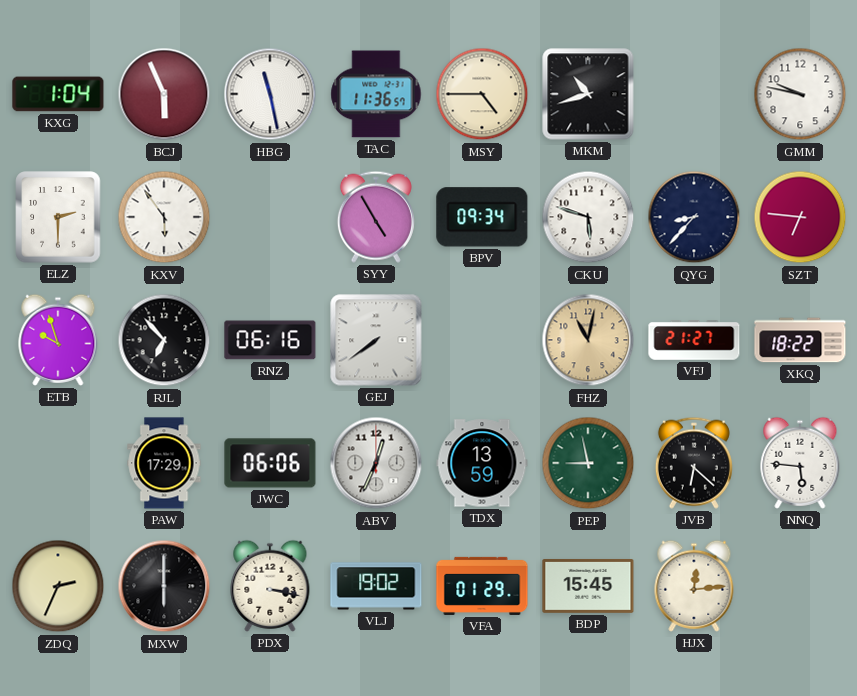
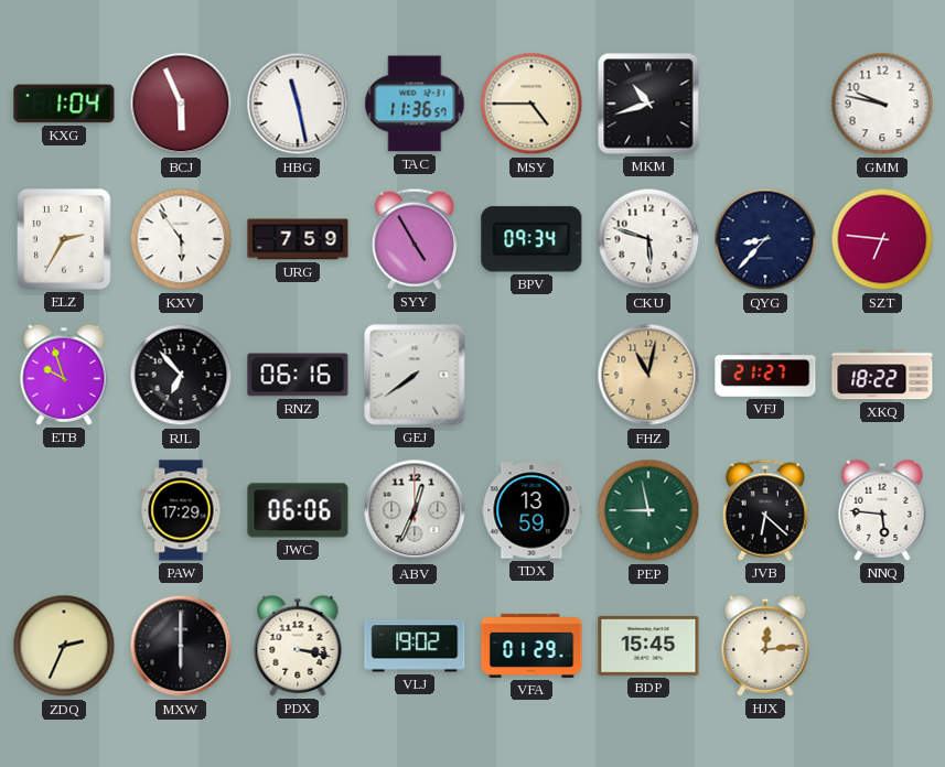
ELZ: 2:30 -> 2:35 (64, 239)
URG: none -> 7:59 (298, 239)
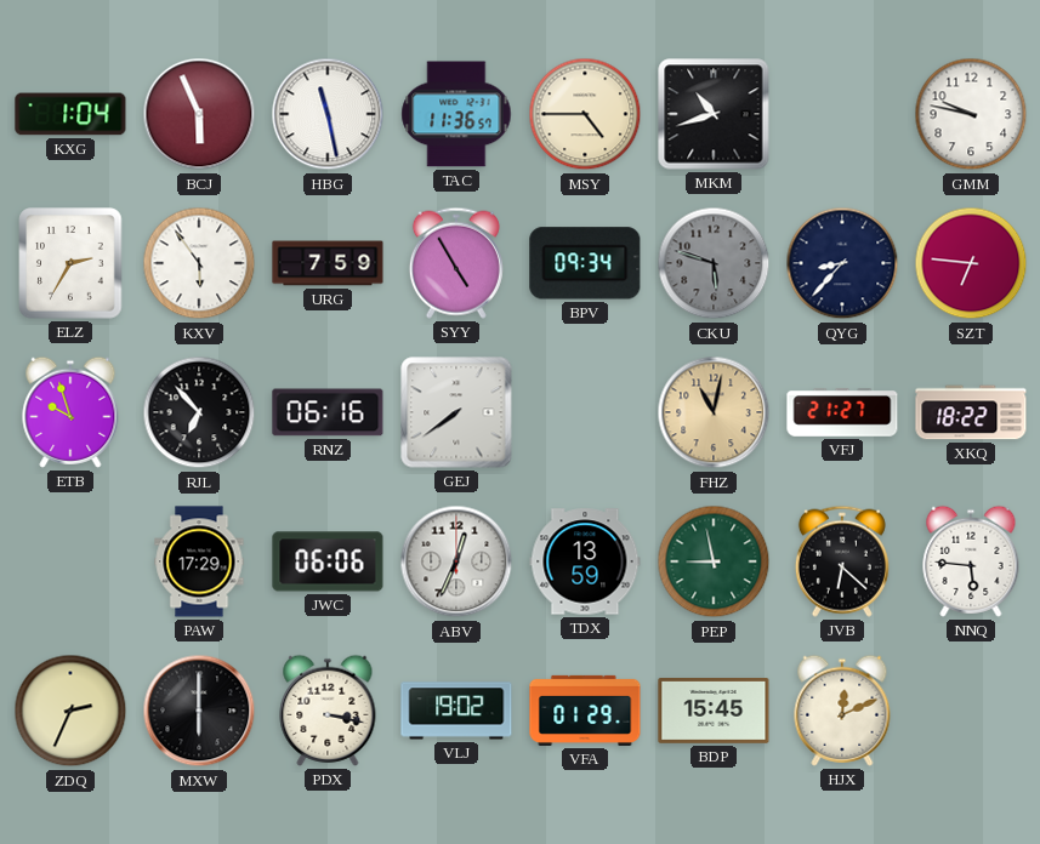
CKU dial: white -> grey (714, 263)
HJX: 12:14 -> 12:11 (842, 711)
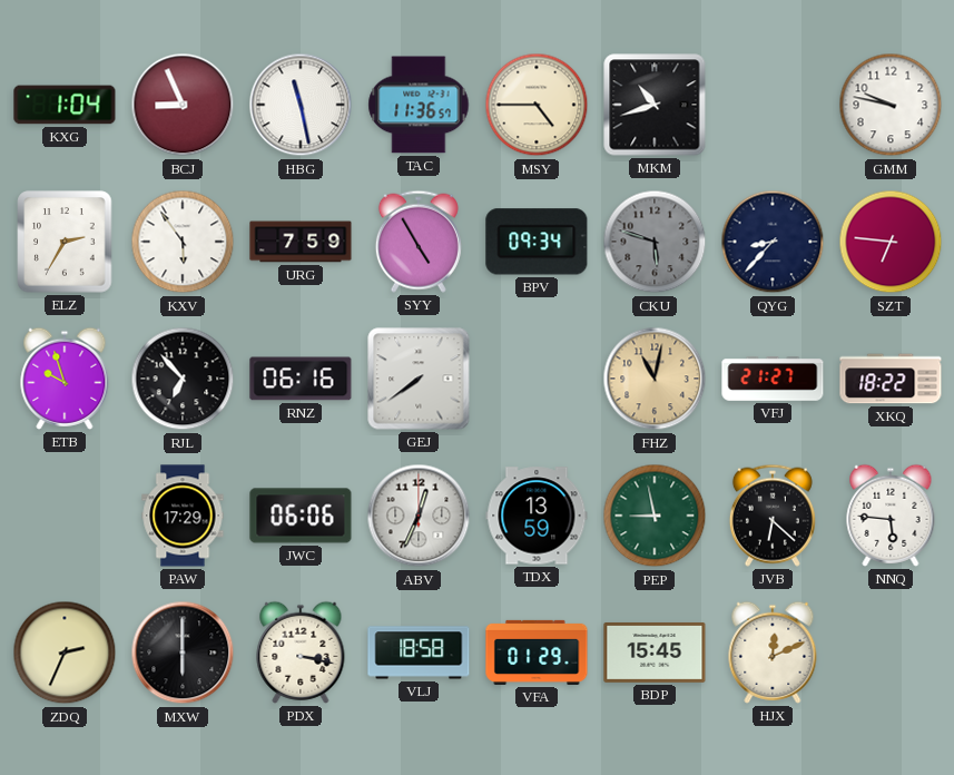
BCJ: 5:56 -> 8:56 (183, 105)
VLJ: 19:02 -> 18:58 (419, 653)
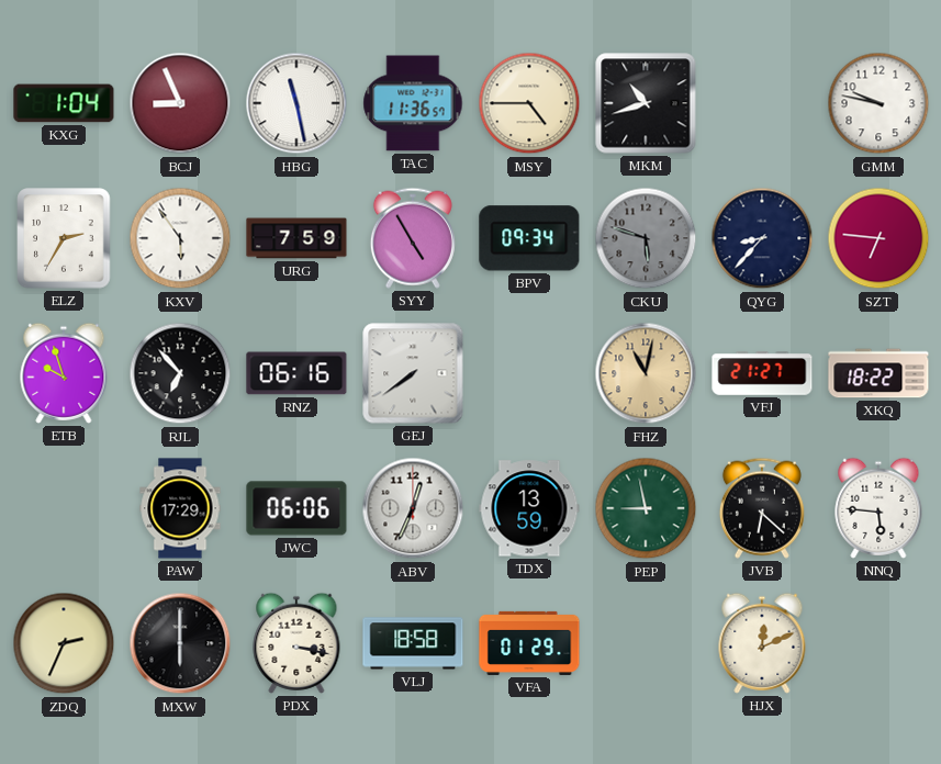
BDP: 15:45 -> none (655, 653)
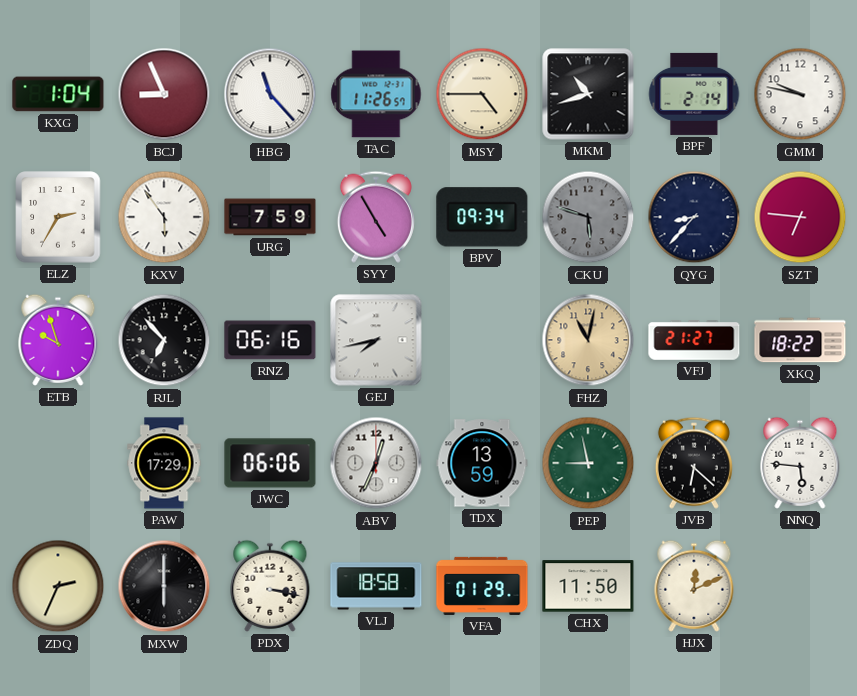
HBG: 11:28 -> 11:23 (270, 94)
TAC: 11:36 -> 11:26 (376, 94)
BPF: none -> 2:14 (694, 94)
GEJ: 7:39 -> 7:43 (376, 340)
CHX: none -> 11:50 (588, 586)
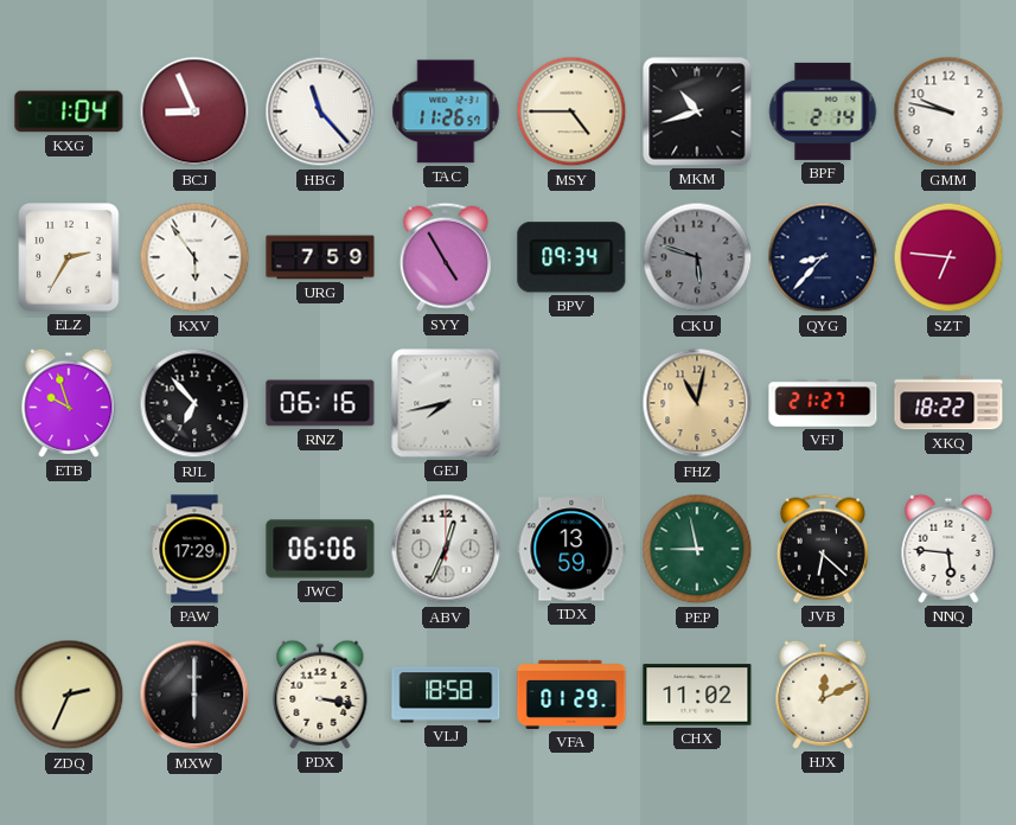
CHX: 11:50 -> 11:02 (697, 695)
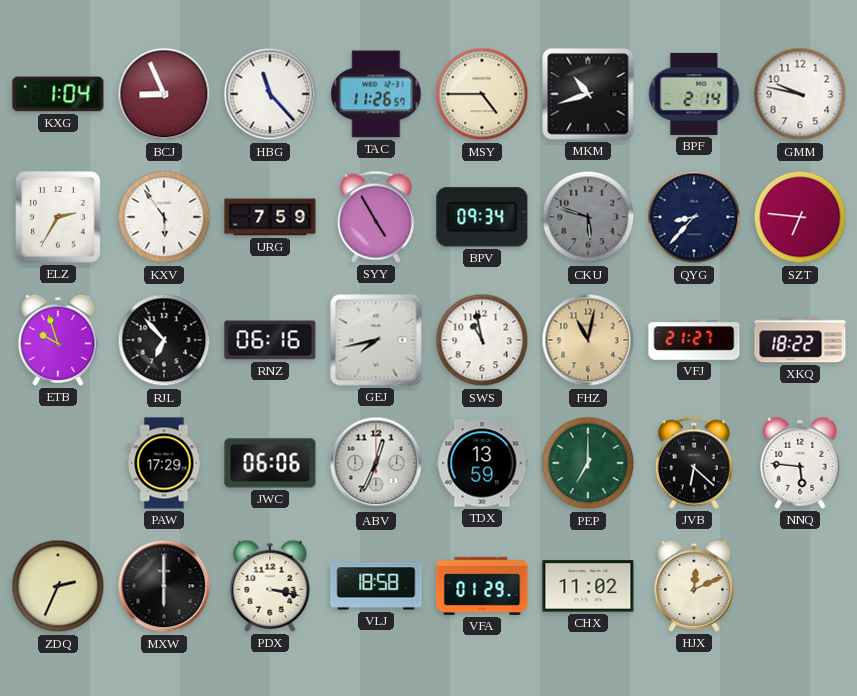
SWS: none -> 10:58 (482, 340)
PEP: 8:58 -> 7:00 (588, 463)
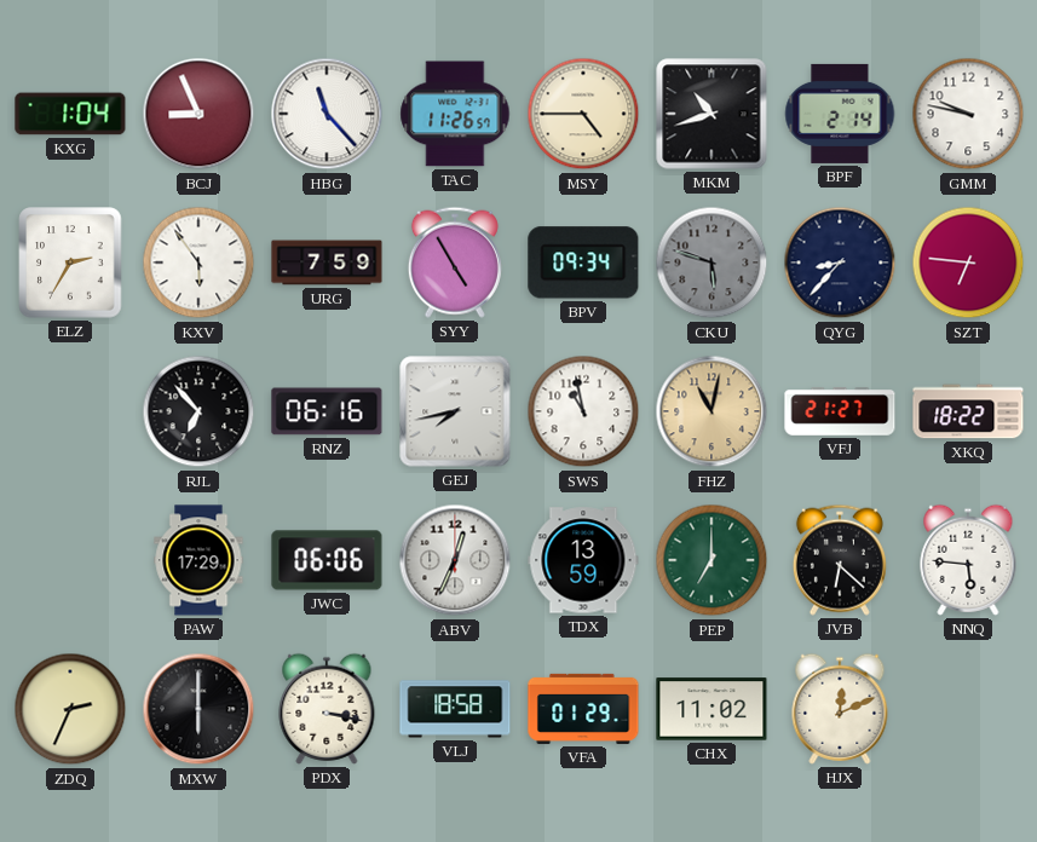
ETB: 9:57 -> none (58, 340)
